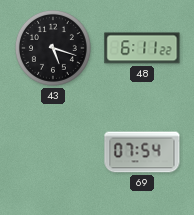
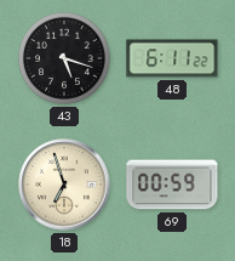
18: none -> 6:57 (64, 185)
69: 07:54 -> 00:59 (172, 185)
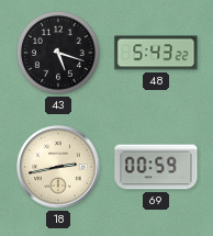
48: 6:11 -> 5:43 (156, 53)
18: 6:57 -> 2:43 (58, 167)
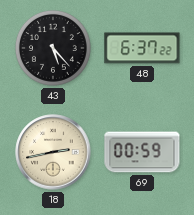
43: 5:18 -> 5:23 (53, 48)
48: 5:43 -> 6:37 (142, 48)
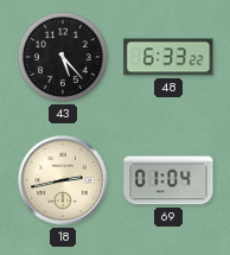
48: 6:37 -> 6:33 (168, 57)
69: 00:59 -> 01:04 (168, 180)
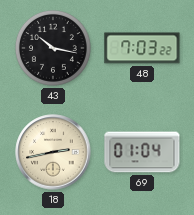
43: 5:23 -> 10:17 (53, 48)
48: 6:33 -> 7:03 (142, 48)
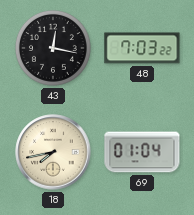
43: 10:17 -> 12:17 (53, 48)
18: 2:43 -> 7:43 (53, 152)
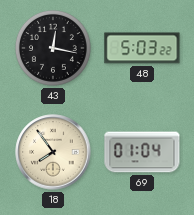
48: 7:03 -> 5:03 (142, 48)
18: 7:43 -> 7:54 (53, 152)
